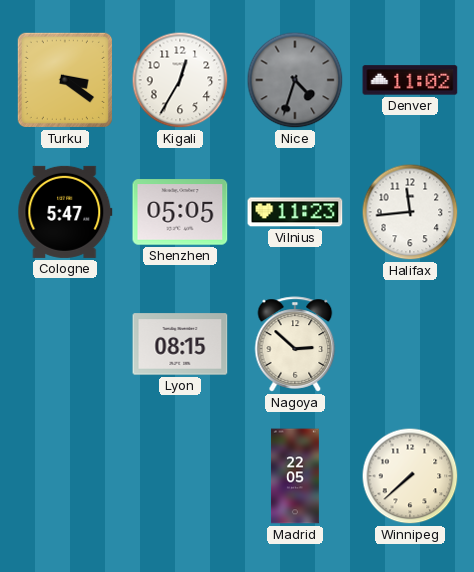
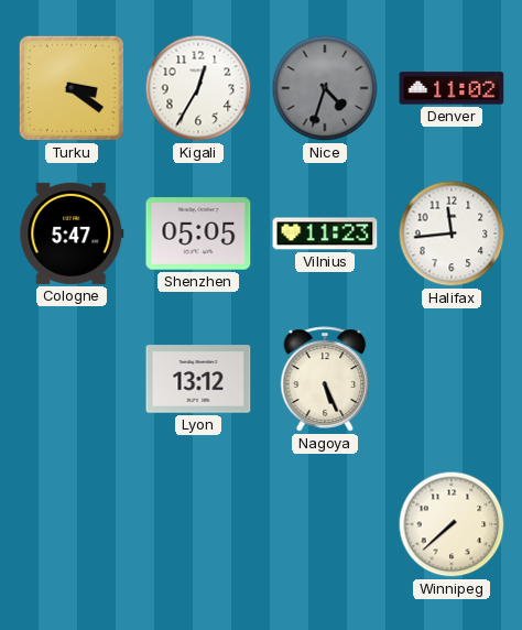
Lyon: 08:15 -> 13:12 (198, 379)
Nagoya: 2:52 -> 5:26 (325, 379)
Madrid: 22:05 -> none (295, 476)
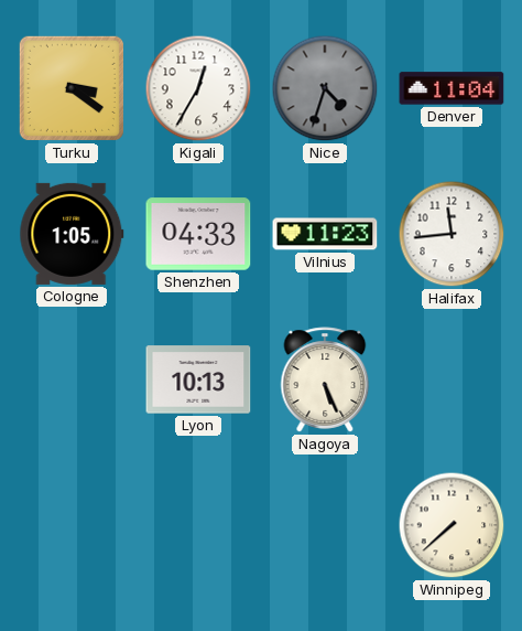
Denver: 11:02 -> 11:04 (452, 88)
Cologne: 5:47 -> 1:05 (72, 234)
Shenzhen: 05:05 -> 04:33 (198, 234)
Lyon: 13:12 -> 10:13 (198, 379)
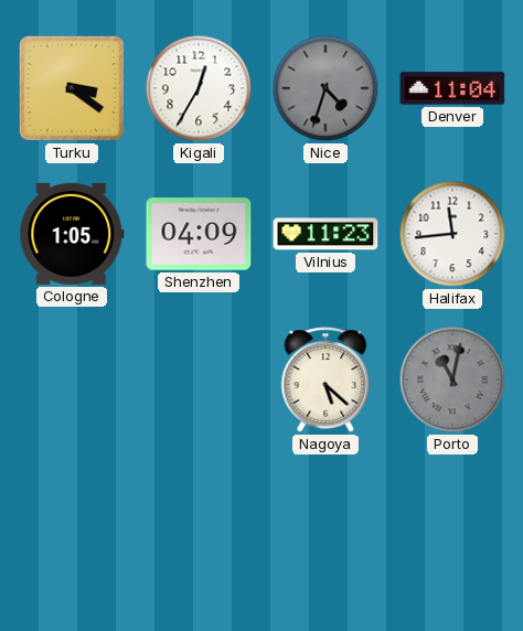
Shenzhen: 04:33 -> 04:09 (199, 234)
Lyon: 10:13 -> none (198, 379)
Nagoya: 5:26 -> 5:22 (325, 379)
Porto: none -> 11:02 (452, 379)
Winnipeg: 7:38 -> none (452, 525)
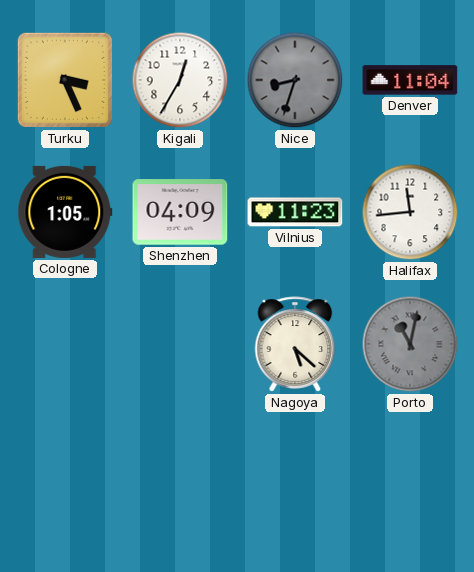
Turku: 3:21 -> 3:26 (65, 80)
Nice: 4:33 -> 8:33 (295, 80)
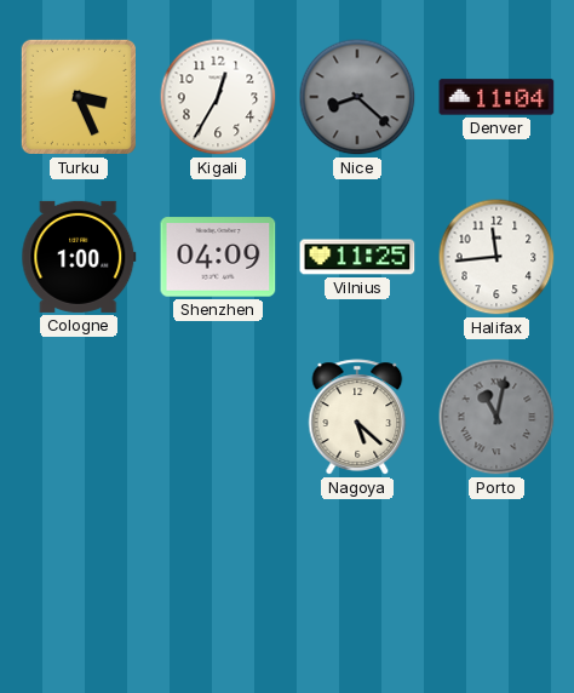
Nice: 8:33 -> 8:22 (357, 97)
Cologne: 1:05 -> 1:00 (79, 257)
Vilnius: 11:23 -> 11:25 (357, 257)
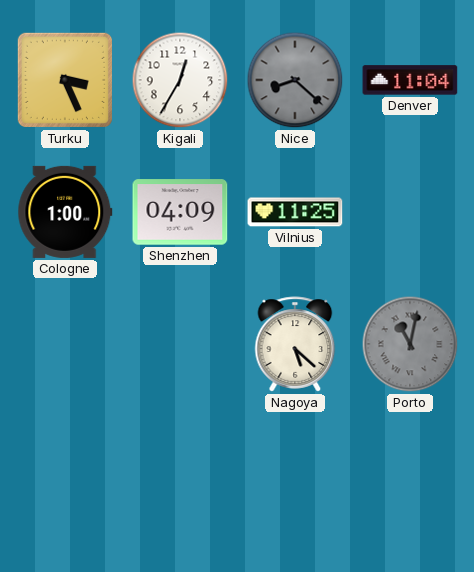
Halifax: 11:44 -> none (496, 257)
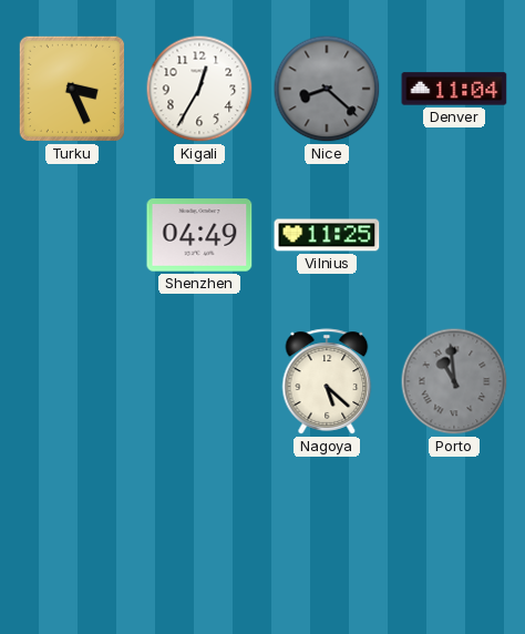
Cologne: 1:00 -> none (65, 212)
Shenzhen: 04:09 -> 04:49 (199, 235)
Porto: 11:02 -> 10:59 (454, 381)
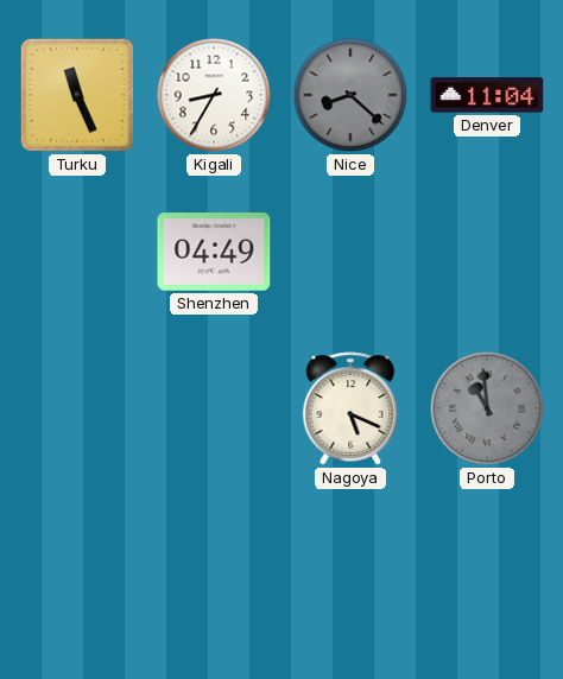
Turku: 3:26 -> 11:26 (77, 95)
Kigali: 12:35 -> 8:35 (214, 95)
Vilnius: 11:25 -> none (327, 235)
Nagoya: 5:22 -> 5:19 (350, 408)
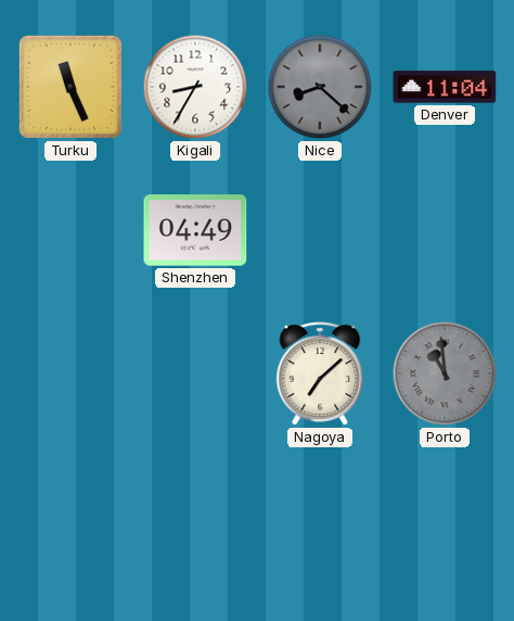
Nagoya: 5:19 -> 7:08 (320, 373)
